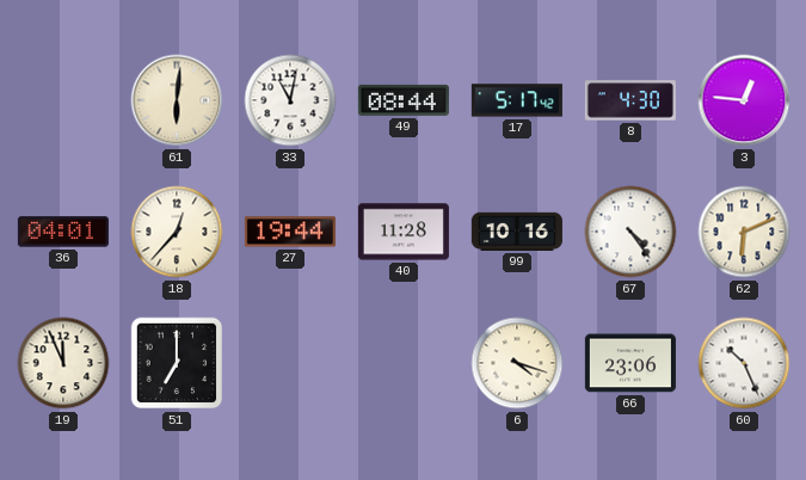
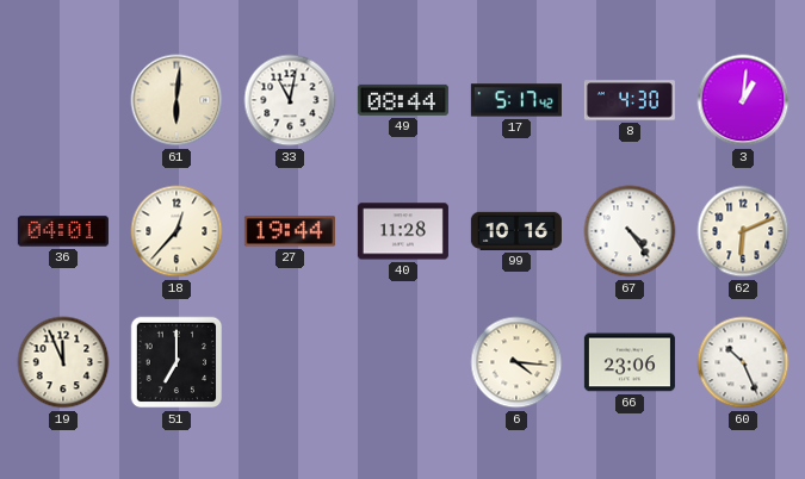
3: 12:46 -> 1:01 (743, 100)
6: 4:18 -> 4:16 (516, 362)
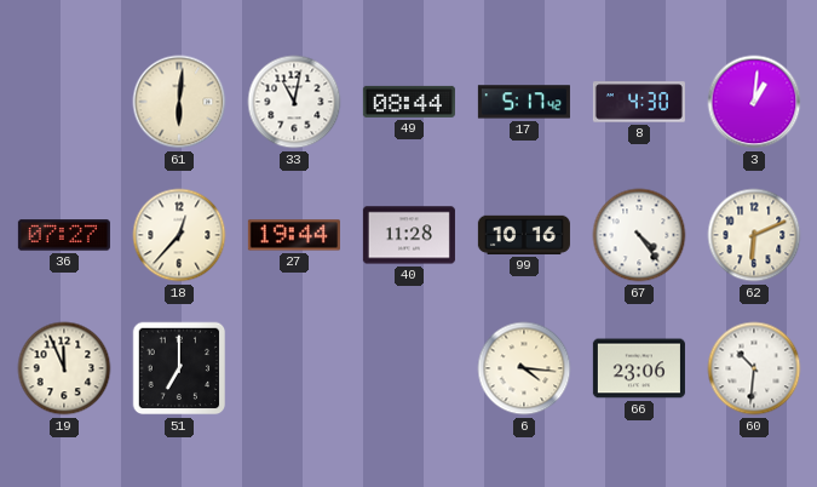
36: 04:01 -> 07:27 (64, 235)
60: 10:26 -> 10:31 (754, 368)
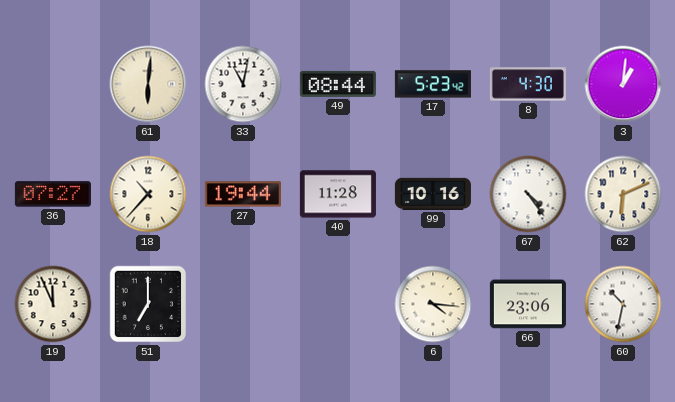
17: 5:17 -> 5:23 (433, 84)
18: 12:37 -> 10:37 (148, 194)
60: 10:31 -> 10:32 (623, 304)
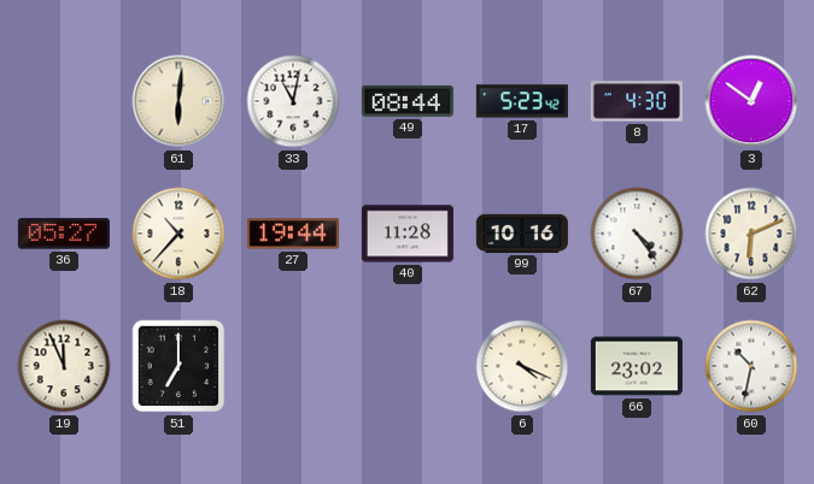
3: 1:01 -> 12:51 (751, 101)
36: 07:27 -> 05:27 (64, 234)
6: 4:16 -> 4:19 (522, 366)
66: 23:06 -> 23:02 (637, 366)
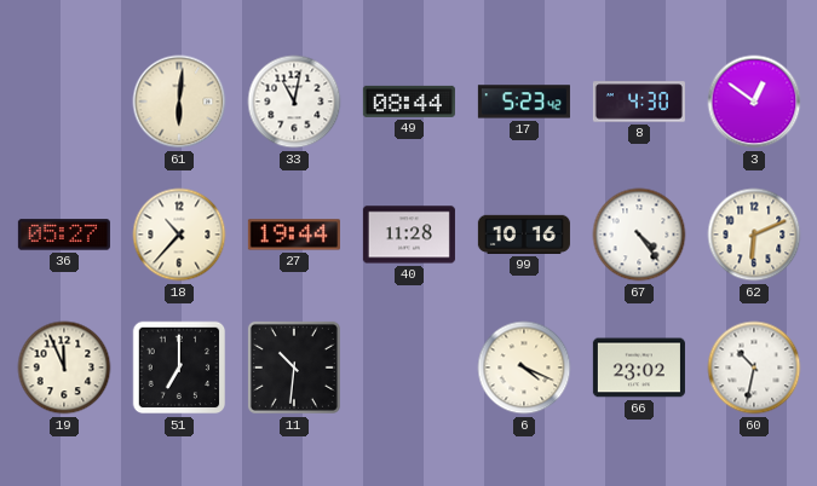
11: none -> 10:31 (294, 368)
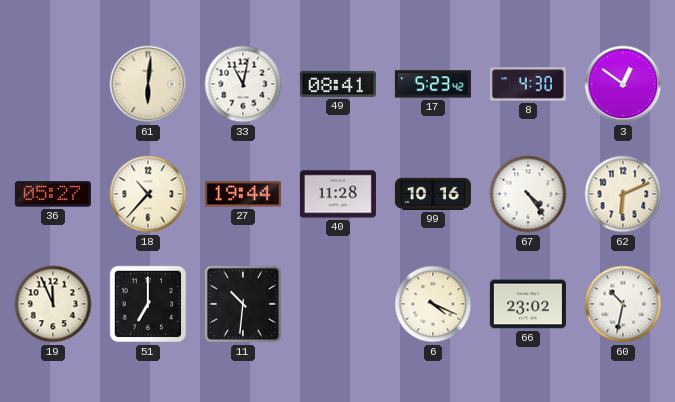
49: 08:44 -> 08:41 (338, 84)
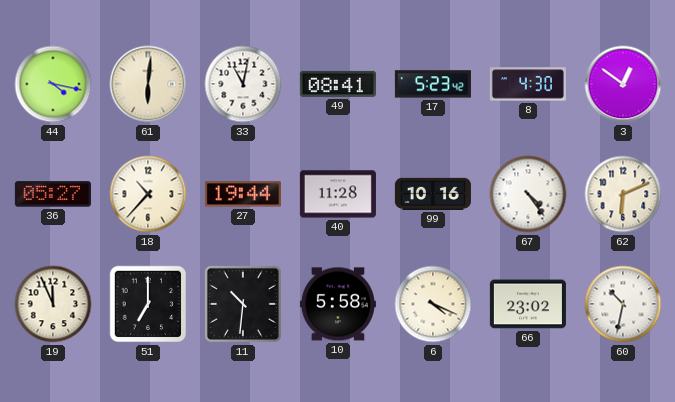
44: none -> 4:17 (53, 84)
10: none -> 5:58 (338, 304)
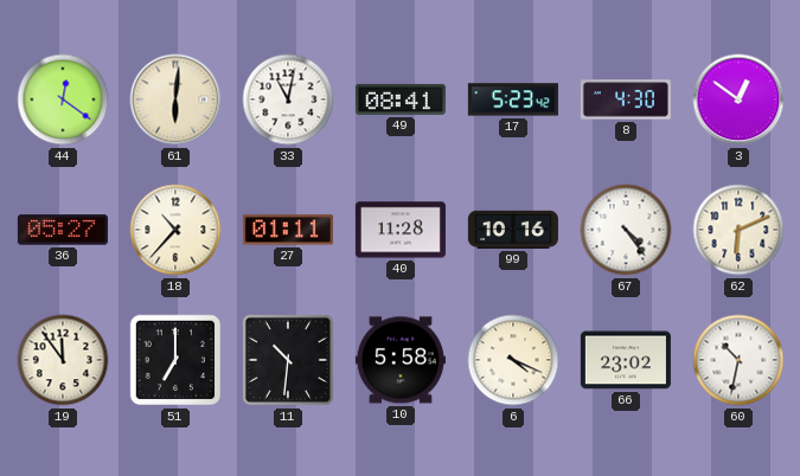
44: 4:17 -> 12:21 (63, 99)
27: 19:44 -> 01:11 (288, 230)
19: 11:56 -> 11:54 (63, 360)
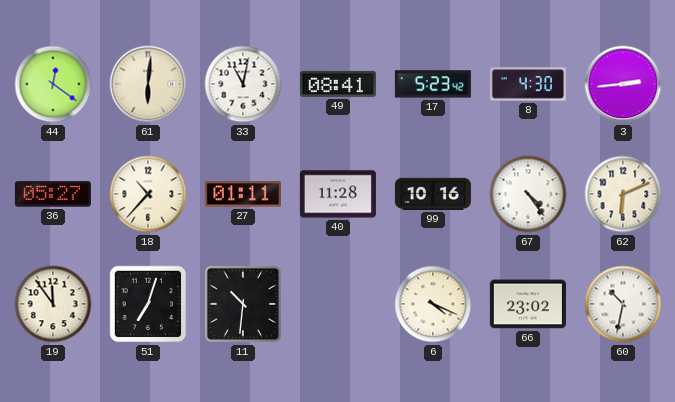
3: 12:51 -> 2:44 (623, 84)
51: 7:00 -> 7:03 (148, 304)
10: 5:58 -> none (401, 360)
